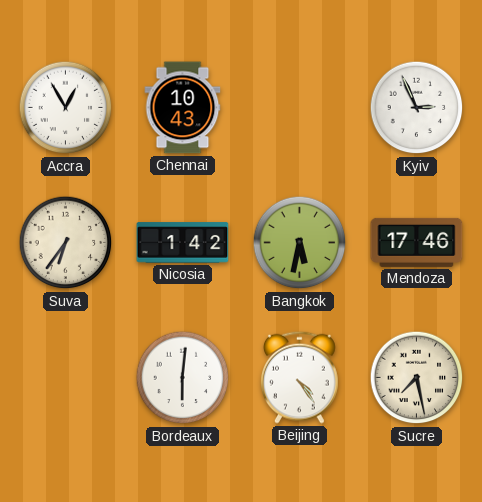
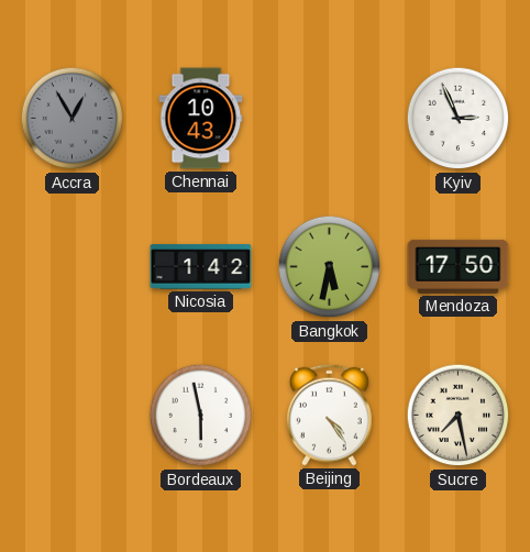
Accra dial: white -> grey (73, 119)
Suva: 6:36 -> none (66, 243)
Mendoza: 17:46 -> 17:50 (459, 266)
Bordeaux: 6:01 -> 5:58 (201, 416)
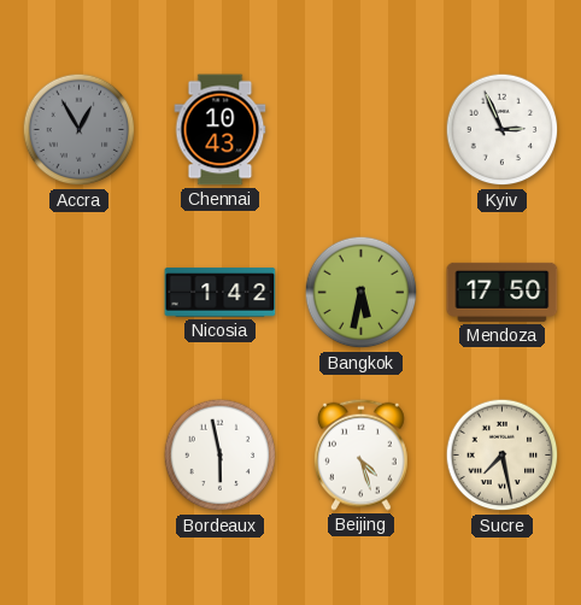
Beijing: 4:24 -> 4:27 (362, 454)
